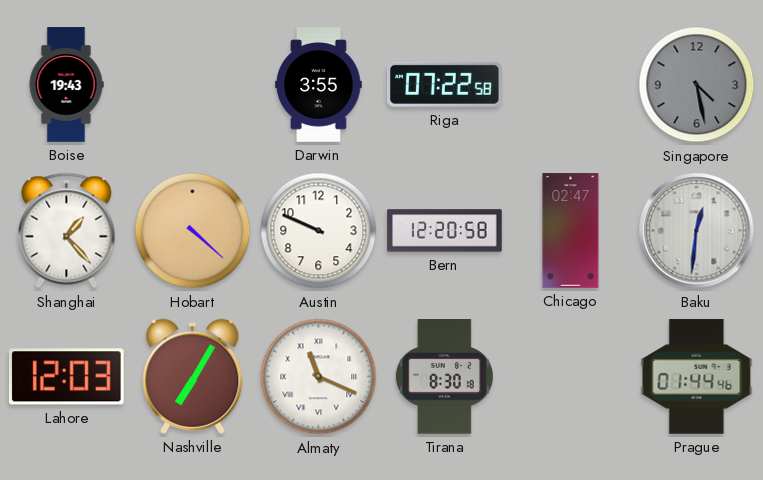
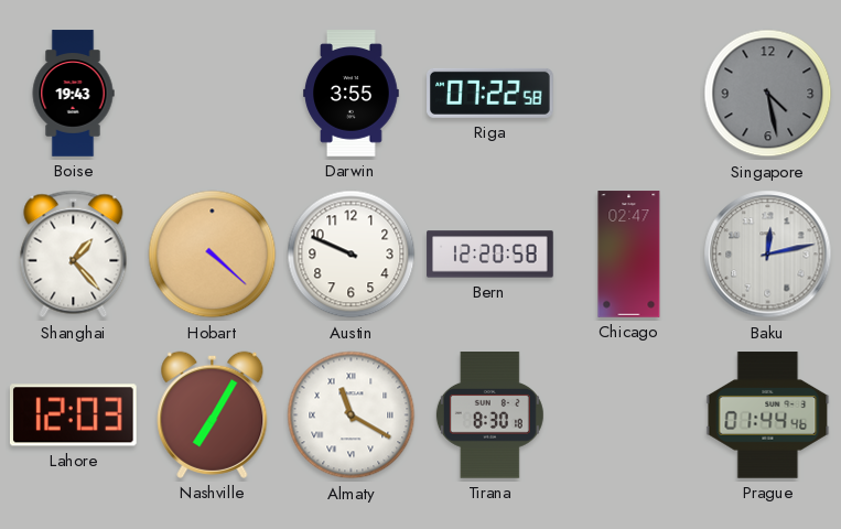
Baku: 12:31 -> 12:13 (768, 255)
Almaty: 11:19 -> 11:20 (352, 415)
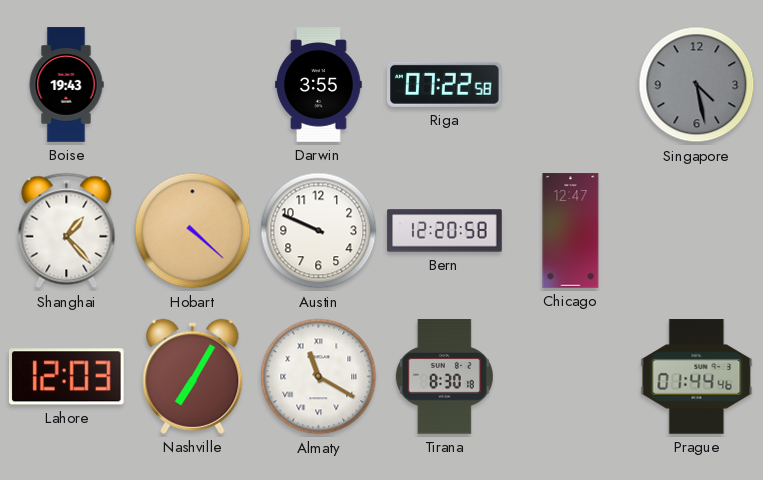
Chicago: 02:47 -> 12:47 (571, 231)
Baku: 12:13 -> none (768, 255)
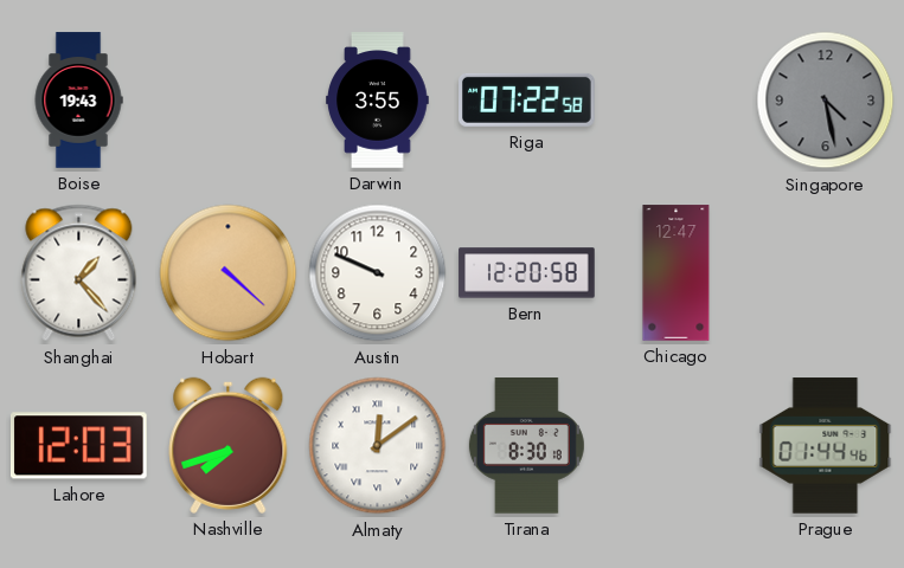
Nashville: 7:05 -> 7:42 (229, 445)
Almaty: 11:20 -> 12:09 (378, 446)
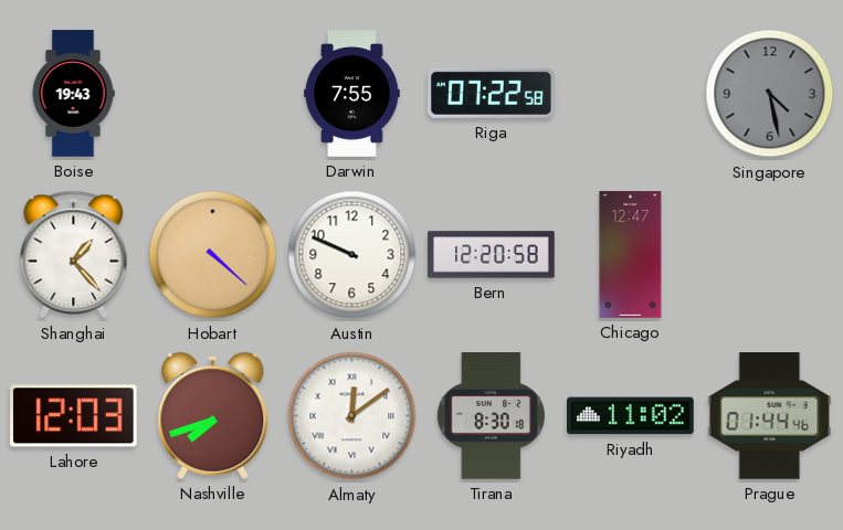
Darwin: 3:55 -> 7:55 (352, 94)
Riyadh: none -> 11:02 (631, 416)
